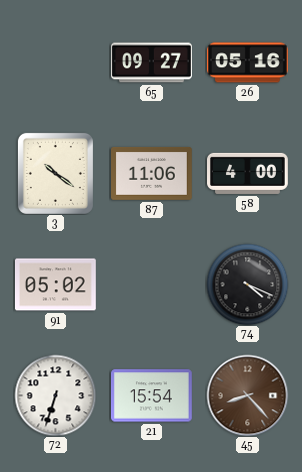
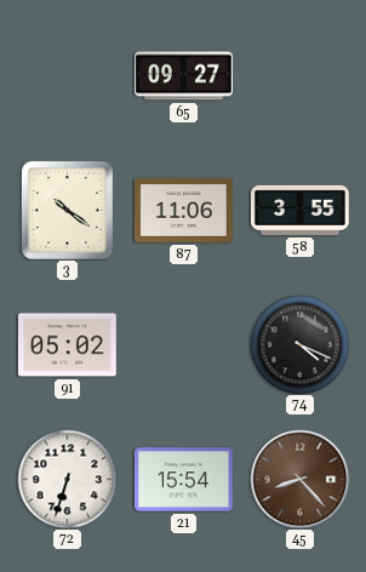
26: 05:16 -> none (248, 63)
58: 4:00 -> 3:55 (301, 210)
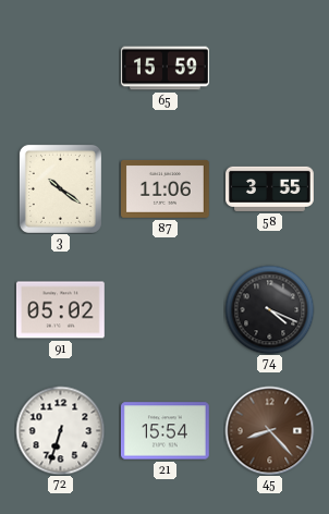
65: 09:27 -> 15:59 (166, 69)
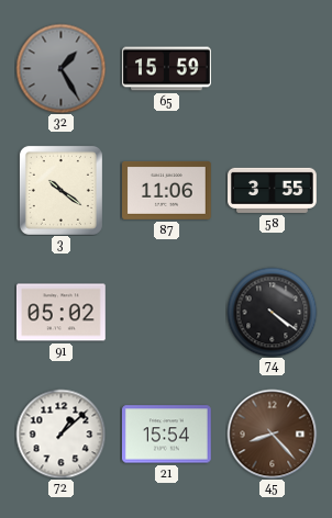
32: none -> 1:25 (60, 68)
74: 4:19 -> 4:21 (272, 312)
72: 6:33 -> 1:08 (60, 433)
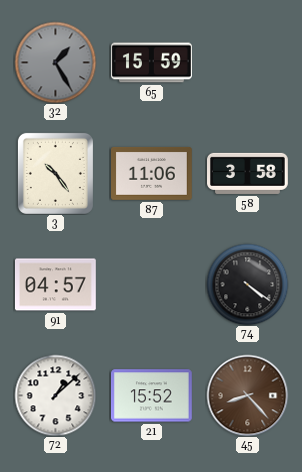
3: 10:21 -> 10:24 (55, 173)
58: 3:55 -> 3:58 (248, 173)
91: 05:02 -> 04:57 (55, 285)
21: 15:54 -> 15:52 (151, 396)
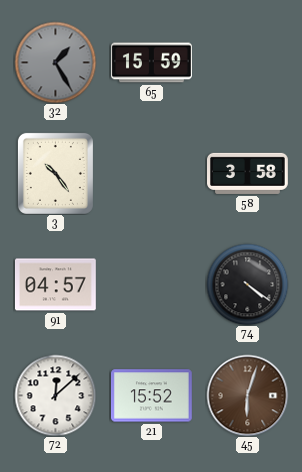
87: 11:06 -> none (152, 173)
72: 1:08 -> 12:08 (55, 395)
45: 8:23 -> 6:03 (247, 395)
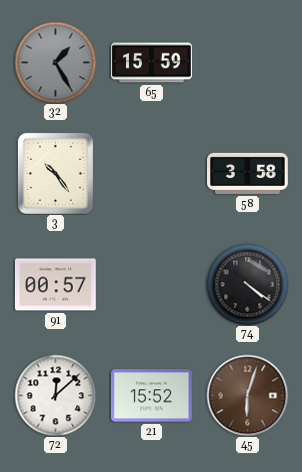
91: 04:57 -> 00:57 (55, 285)
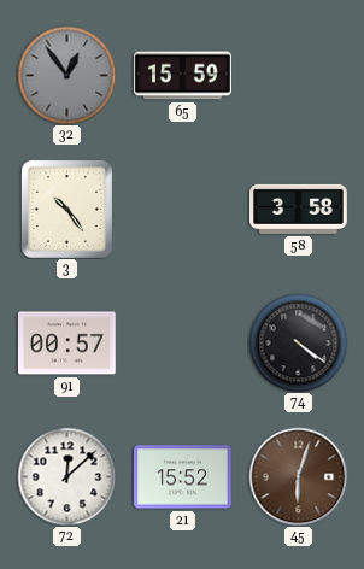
32: 1:25 -> 12:54 (66, 75)
